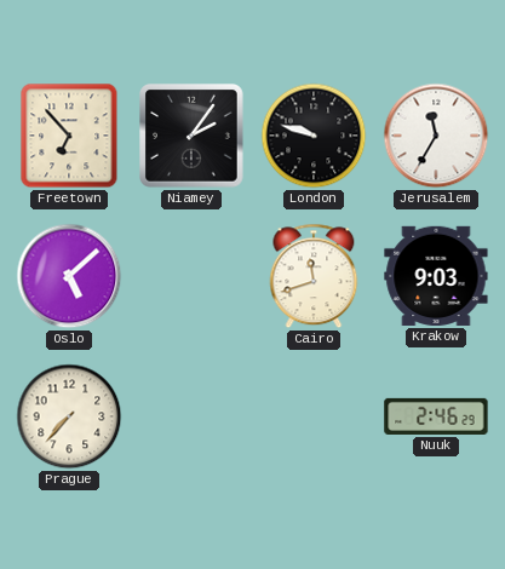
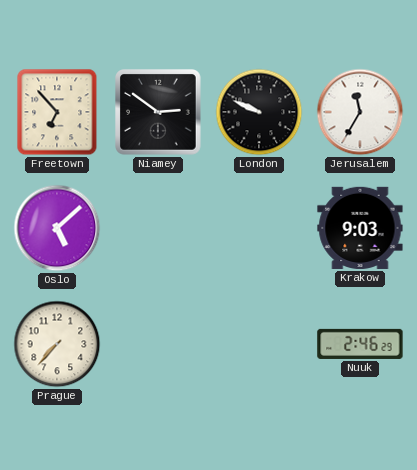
Niamey: 2:06 -> 2:51 (159, 113)
London: 9:48 -> 9:49 (259, 112)
Cairo: 11:42 -> none (314, 276)
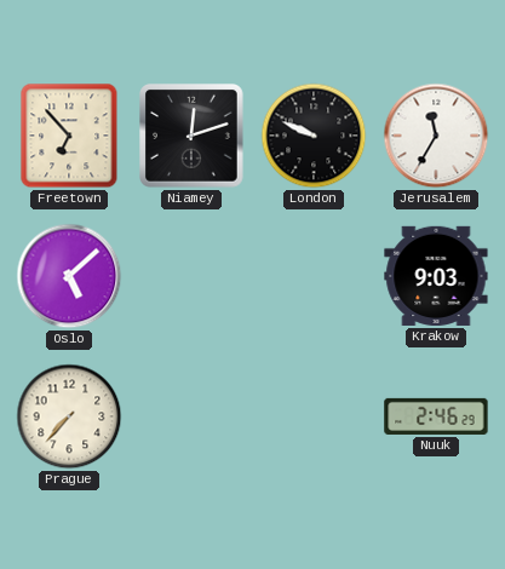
Niamey: 2:51 -> 12:12 (193, 137)
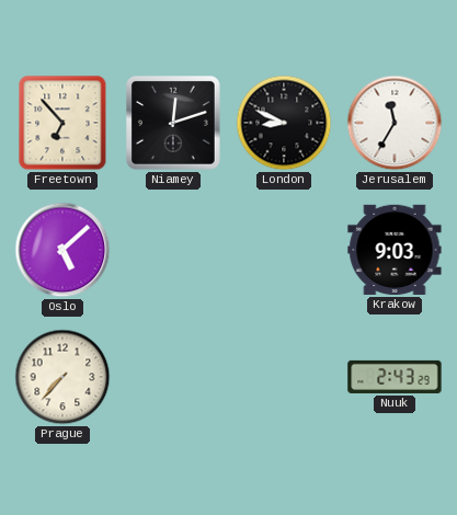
London: 9:49 -> 8:49 (284, 123)
Nuuk: 2:46 -> 2:43 (395, 377)
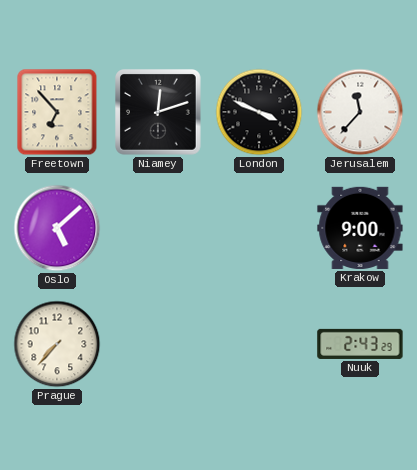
London: 8:49 -> 3:49 (259, 112)
Jerusalem: 11:35 -> 11:37 (360, 112)
Krakow: 9:03 -> 9:00 (360, 228)
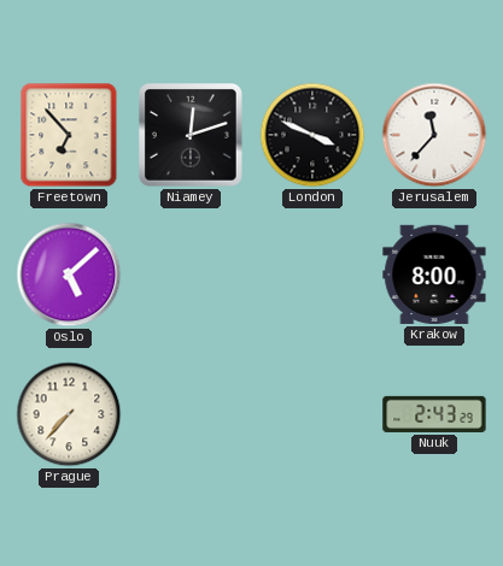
Krakow: 9:00 -> 8:00 (434, 275)
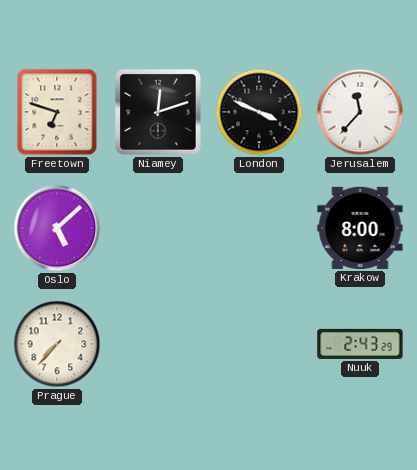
Freetown: 6:53 -> 6:48 (57, 112)
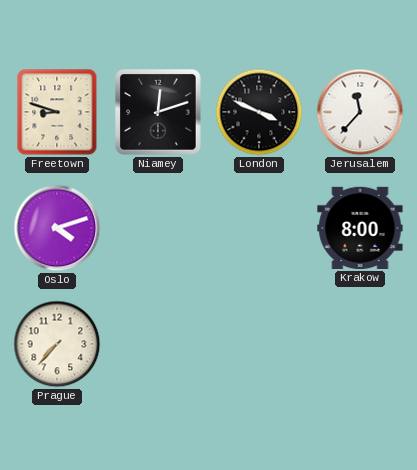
Freetown: 6:48 -> 8:48 (57, 112)
Oslo: 5:08 -> 4:12 (57, 228)
Nuuk: 2:43 -> none (360, 344)
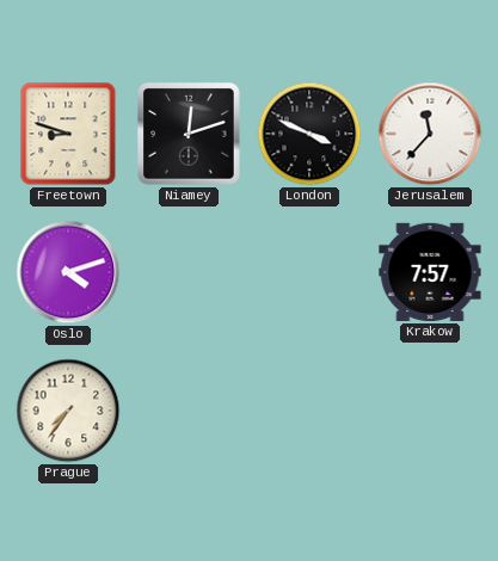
Krakow: 8:00 -> 7:57 (430, 272)
Prague: 7:37 -> 7:36 (68, 411)
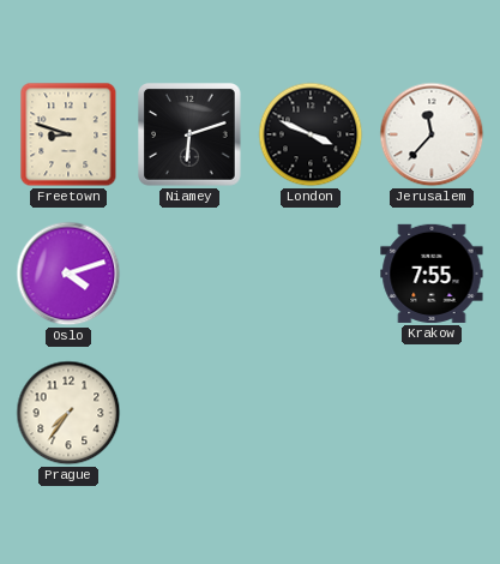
Niamey: 12:12 -> 6:12 (191, 136)
Krakow: 7:57 -> 7:55 (432, 274)
